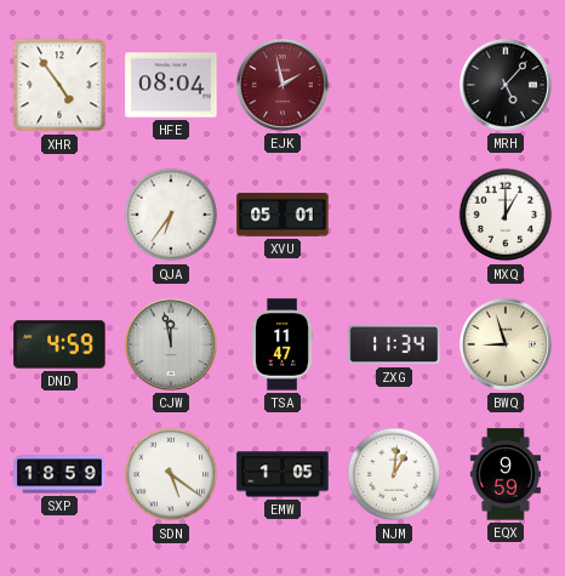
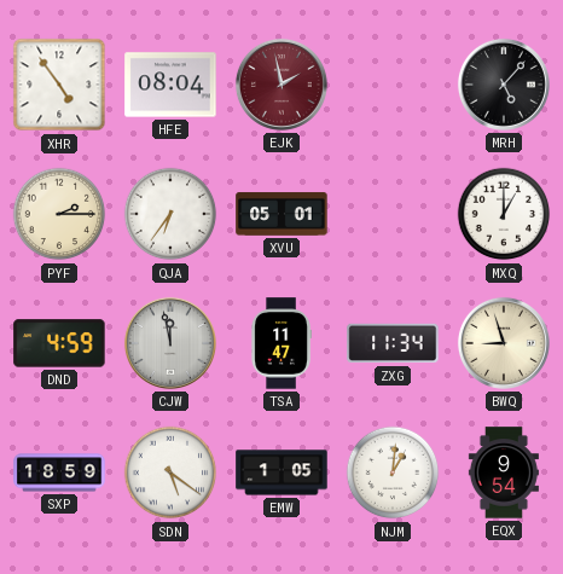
PYF: none -> 2:15 (59, 214)
EQX: 9:59 -> 9:54 (504, 472)
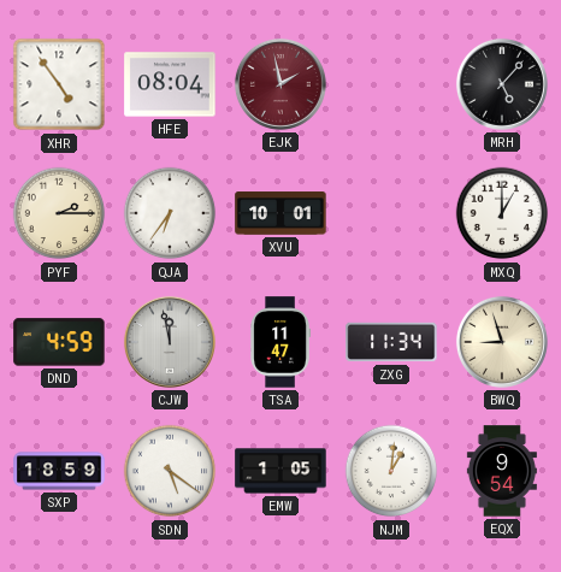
XVU: 05:01 -> 10:01 (280, 213)
